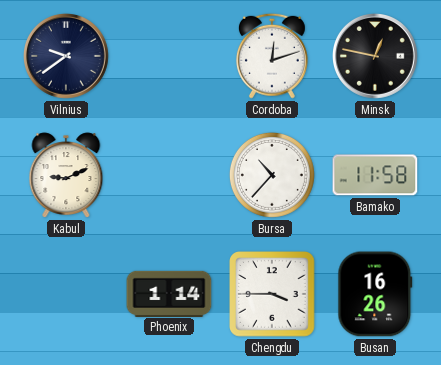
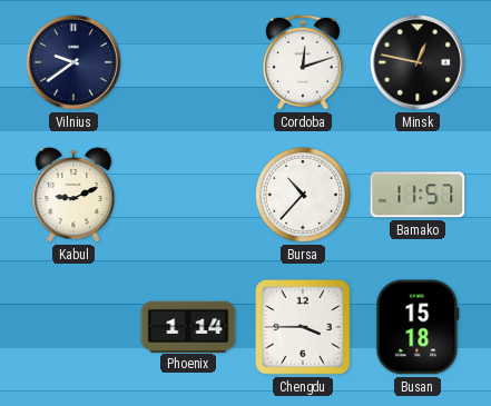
Bamako: 11:58 -> 11:57 (418, 195)
Busan: 16:26 -> 15:18 (418, 327)
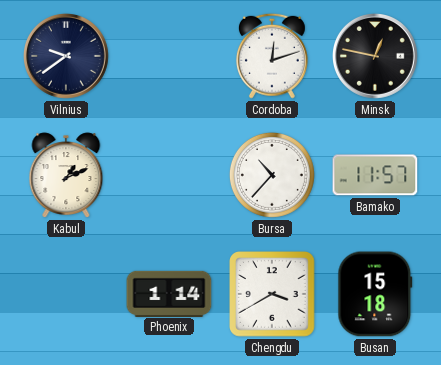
Kabul: 9:11 -> 1:11 (66, 175)
Chengdu: 3:45 -> 3:40 (273, 295)
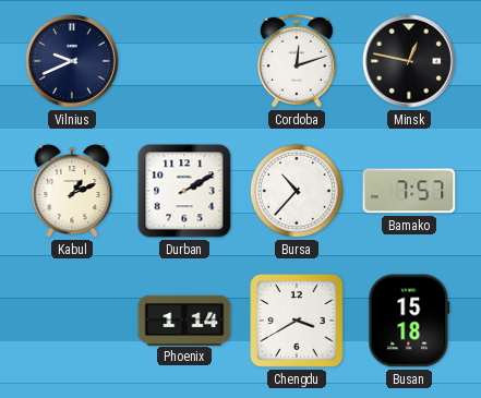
Vilnius: 9:39 -> 9:41 (73, 62)
Durban: none -> 2:10 (184, 191)
Bamako: 11:57 -> 7:57 (409, 191)
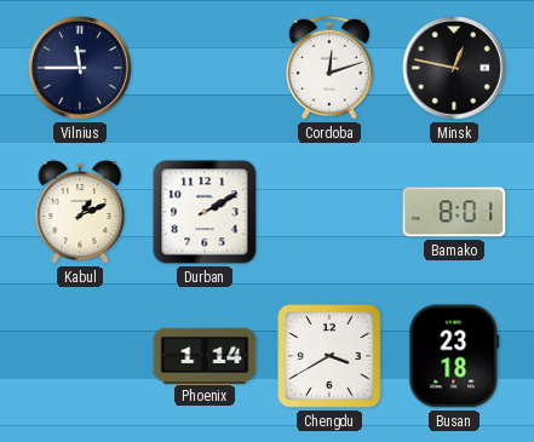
Vilnius: 9:41 -> 11:45 (81, 69)
Bursa: 10:37 -> none (297, 191)
Bamako: 7:57 -> 8:01 (454, 212)
Busan: 15:18 -> 23:18 (454, 356)
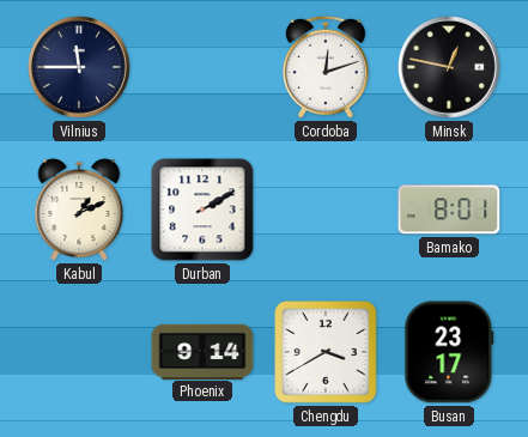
Phoenix: 1:14 -> 9:14 (202, 351)
Busan: 23:18 -> 23:17 (449, 352)
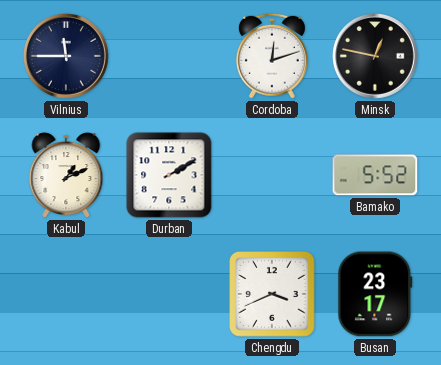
Bamako: 8:01 -> 5:52 (375, 175)
Phoenix: 9:14 -> none (202, 351)
Chengdu: 3:40 -> 3:41 (273, 295)
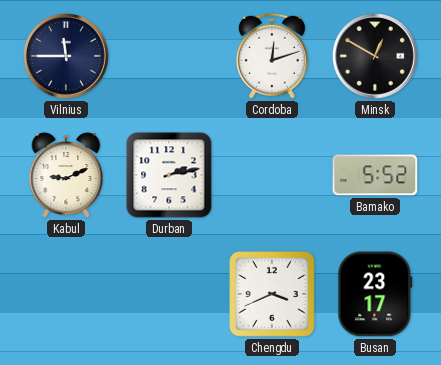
Minsk: 12:47 -> 12:50 (376, 57)
Kabul: 1:11 -> 9:11 (66, 175)
Durban: 2:10 -> 2:13 (169, 175)
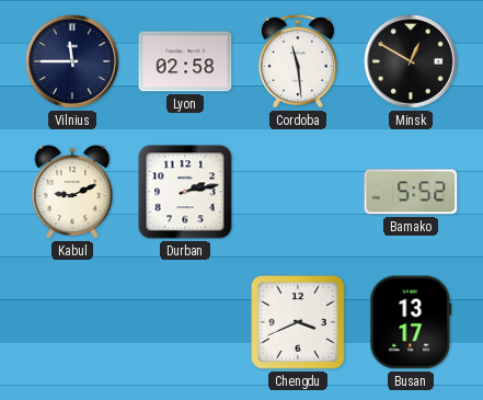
Lyon: none -> 02:58 (185, 61)
Cordoba: 12:12 -> 11:29 (298, 61)
Busan: 23:17 -> 13:17 (411, 322)
